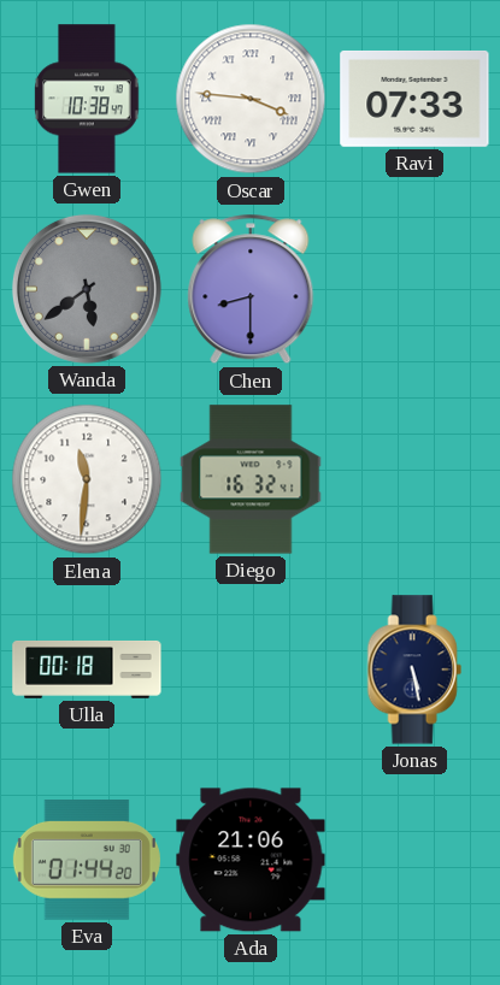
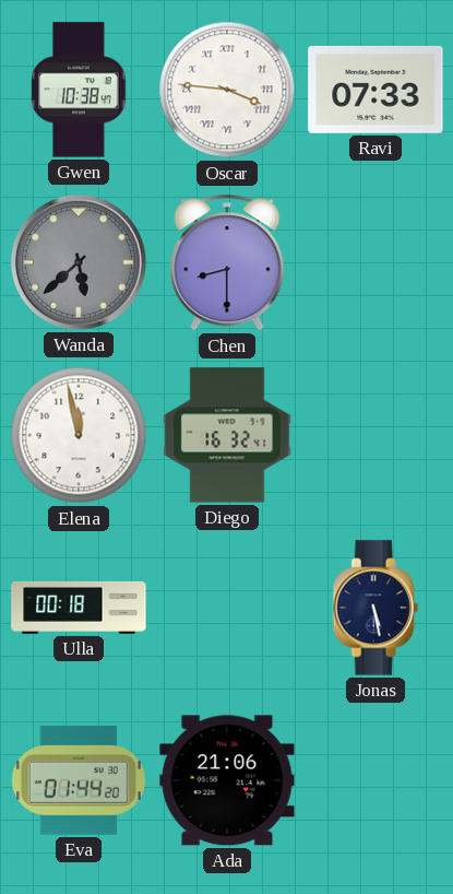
Wanda: 5:39 -> 5:38 (79, 262)
Elena: 11:31 -> 11:58 (79, 435)
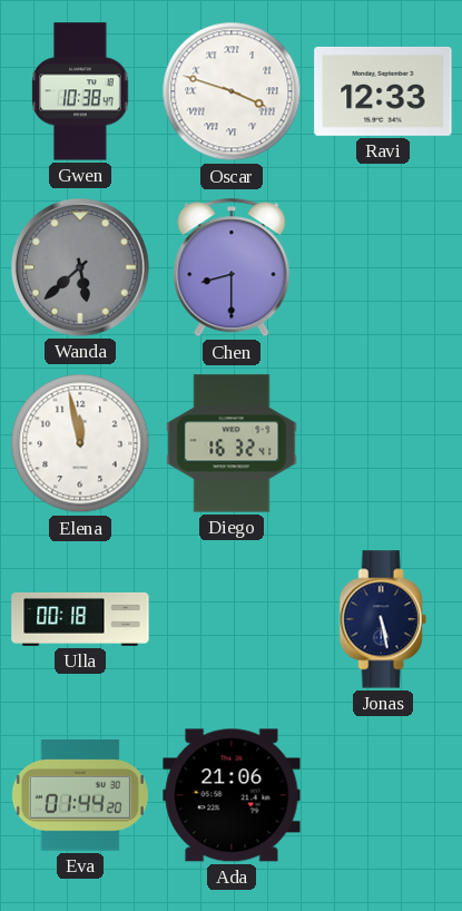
Oscar: 3:46 -> 3:48 (232, 91)
Ravi: 07:33 -> 12:33 (383, 91)
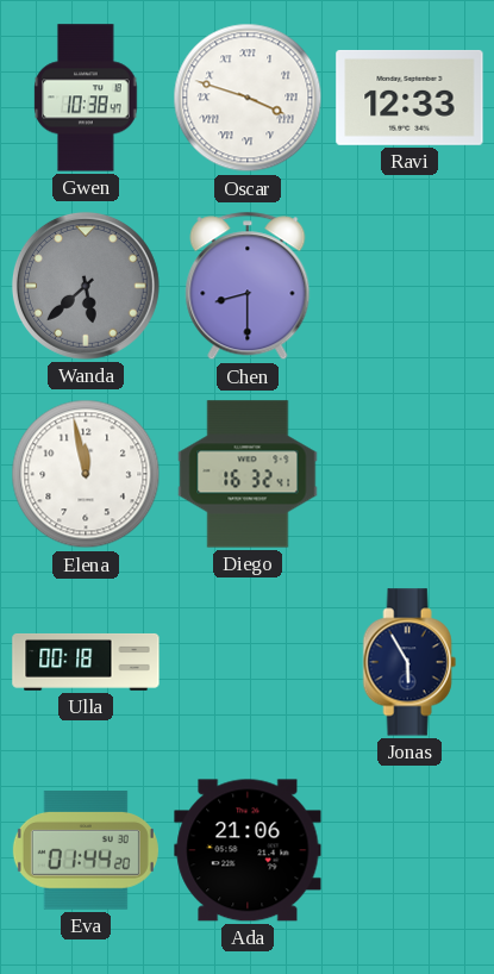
Jonas: 5:28 -> 5:55 (409, 662)
